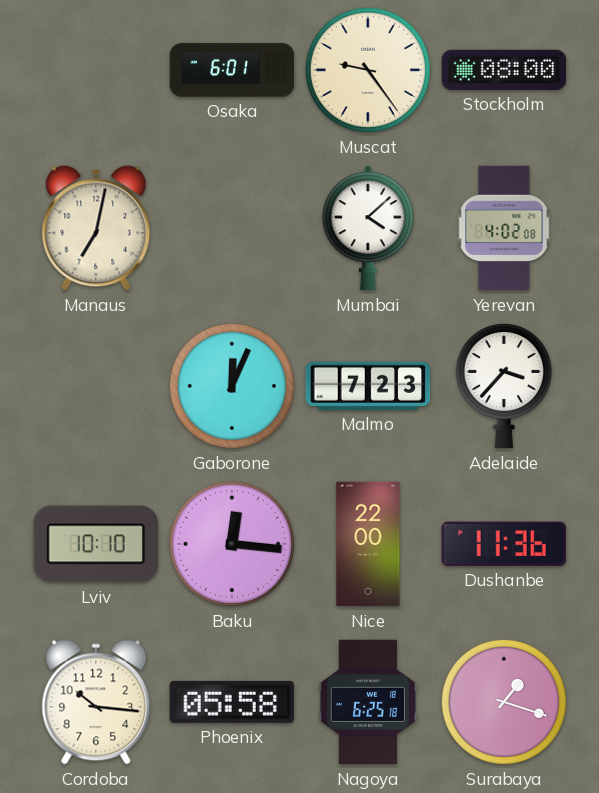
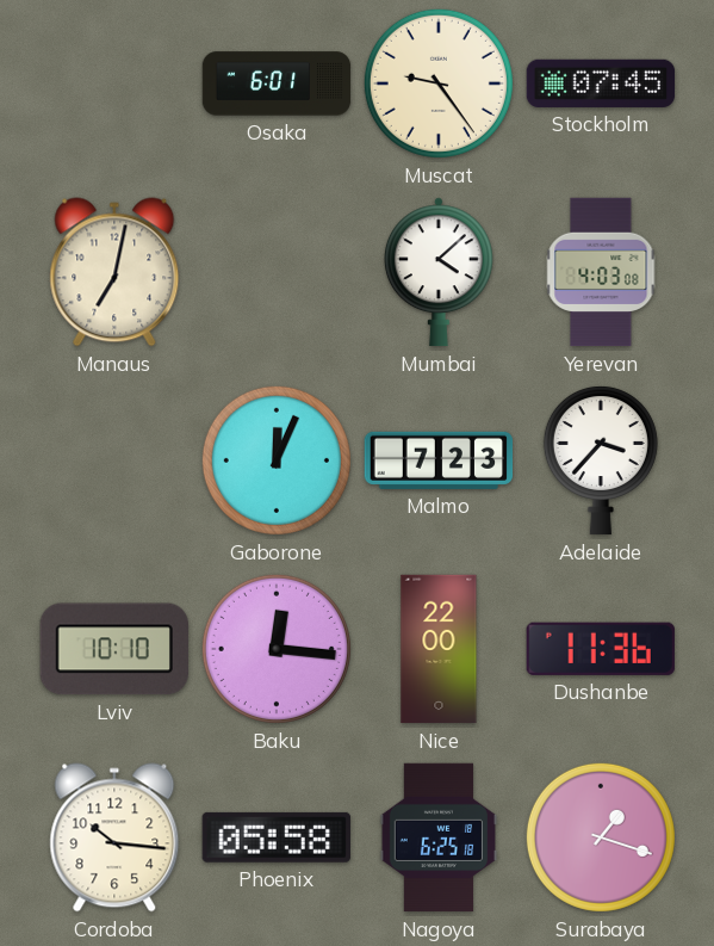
Stockholm: 08:00 -> 07:45 (601, 84)
Yerevan: 4:02 -> 4:03 (601, 272)
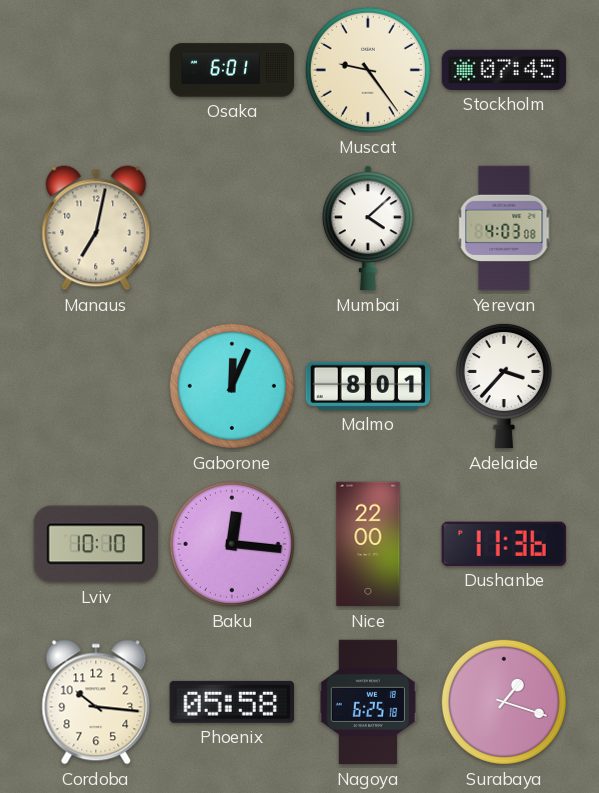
Malmo: 7:23 -> 8:01 (368, 386)
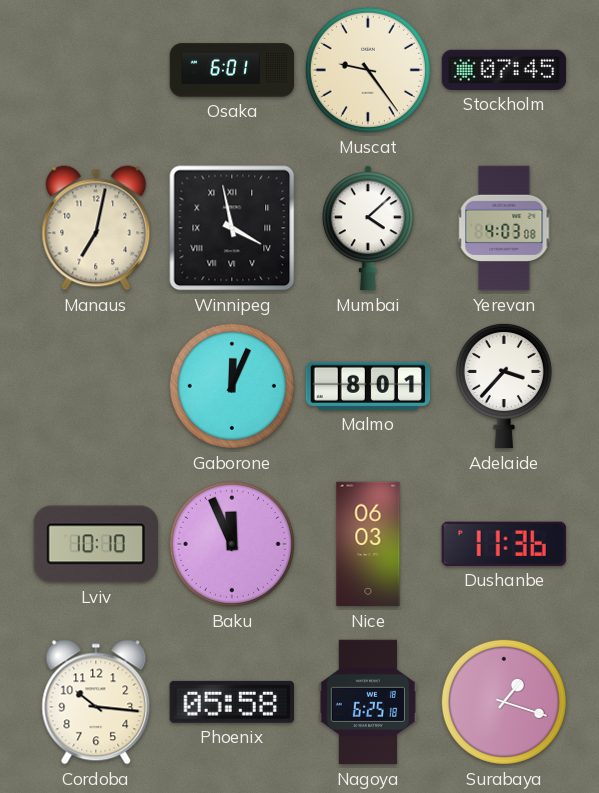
Winnipeg: none -> 3:58 (232, 228)
Baku: 12:16 -> 11:56 (232, 544)
Nice: 22:00 -> 06:03 (368, 544)
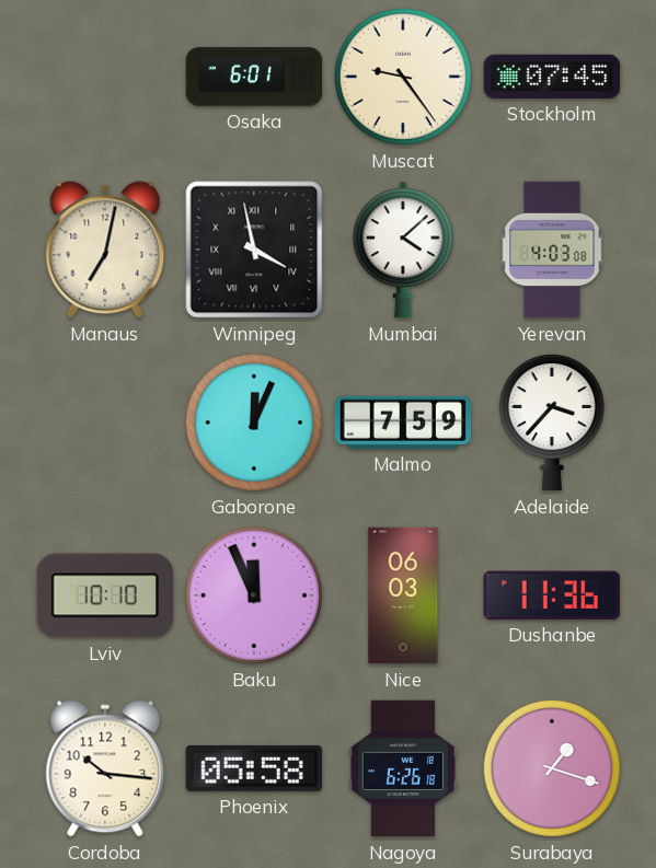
Malmo: 8:01 -> 7:59 (403, 423)
Nagoya: 6:25 -> 6:26 (402, 768)
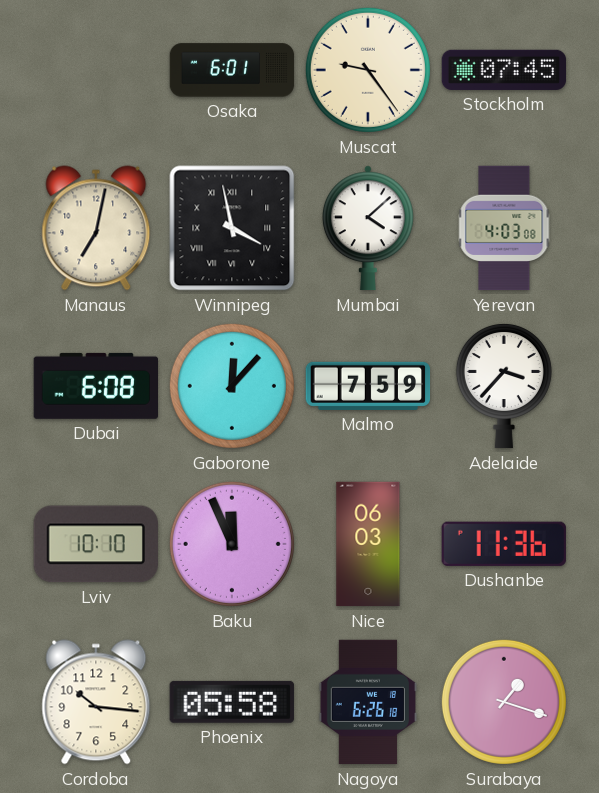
Dubai: none -> 6:08 (95, 386)
Gaborone: 12:04 -> 12:07 (232, 386)
